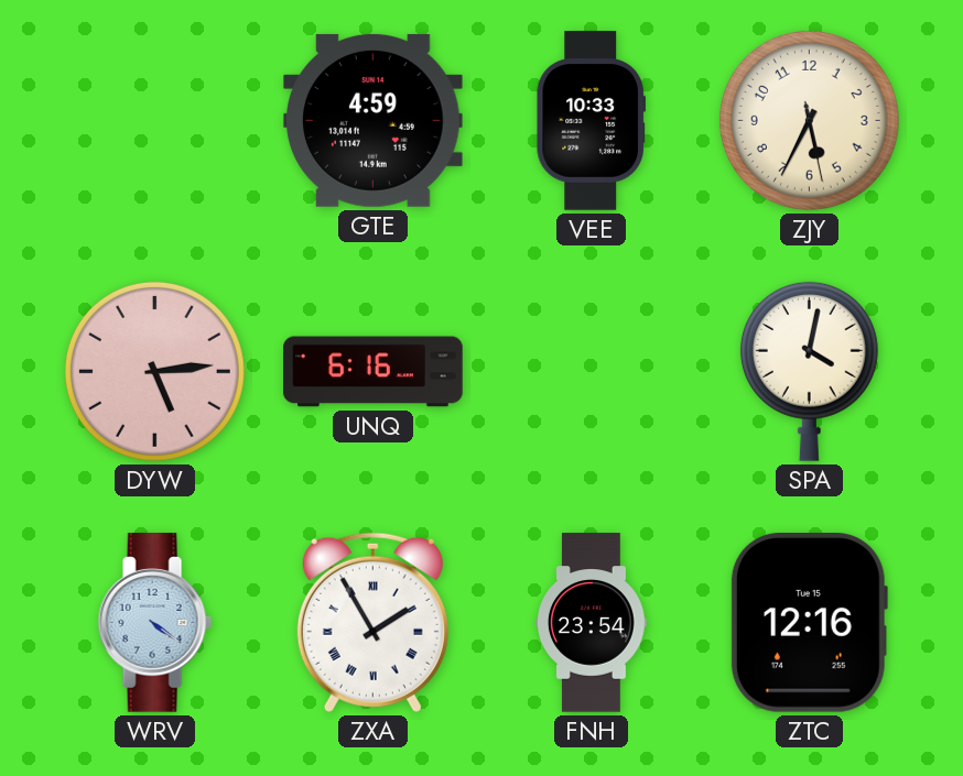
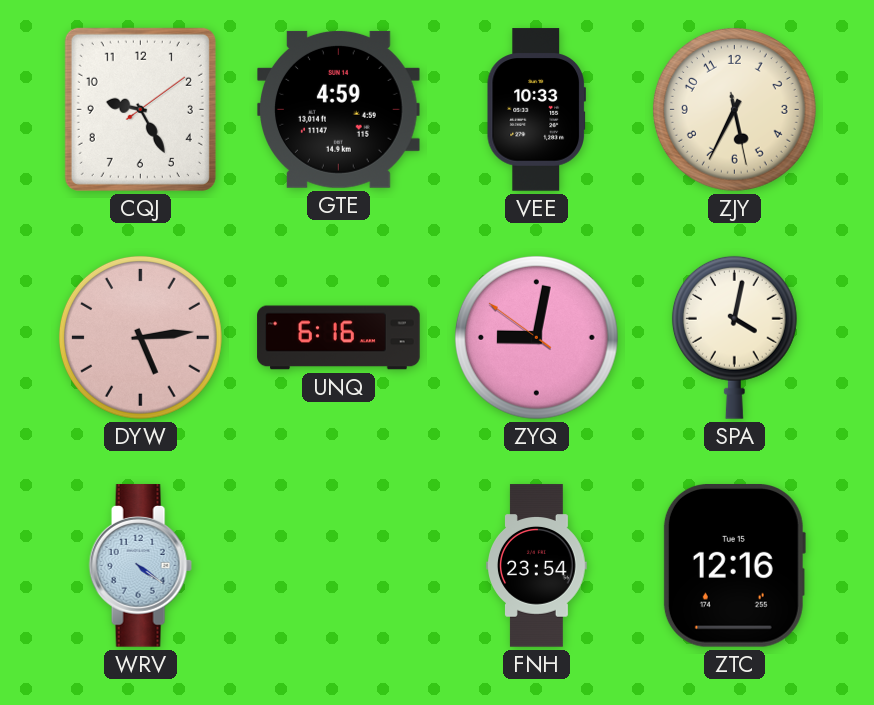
CQJ: none -> 9:25 (140, 109)
ZYQ: none -> 9:01 (536, 337)
ZXA: 1:55 -> none (372, 622)
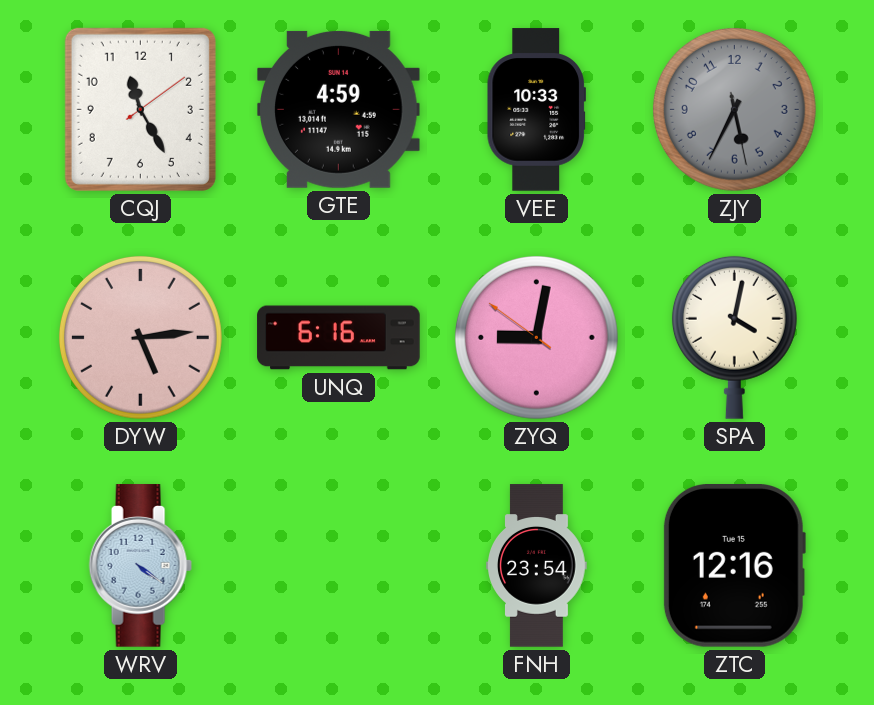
CQJ: 9:25 -> 11:25 (140, 109)
ZJY dial: cream -> grey (734, 109)
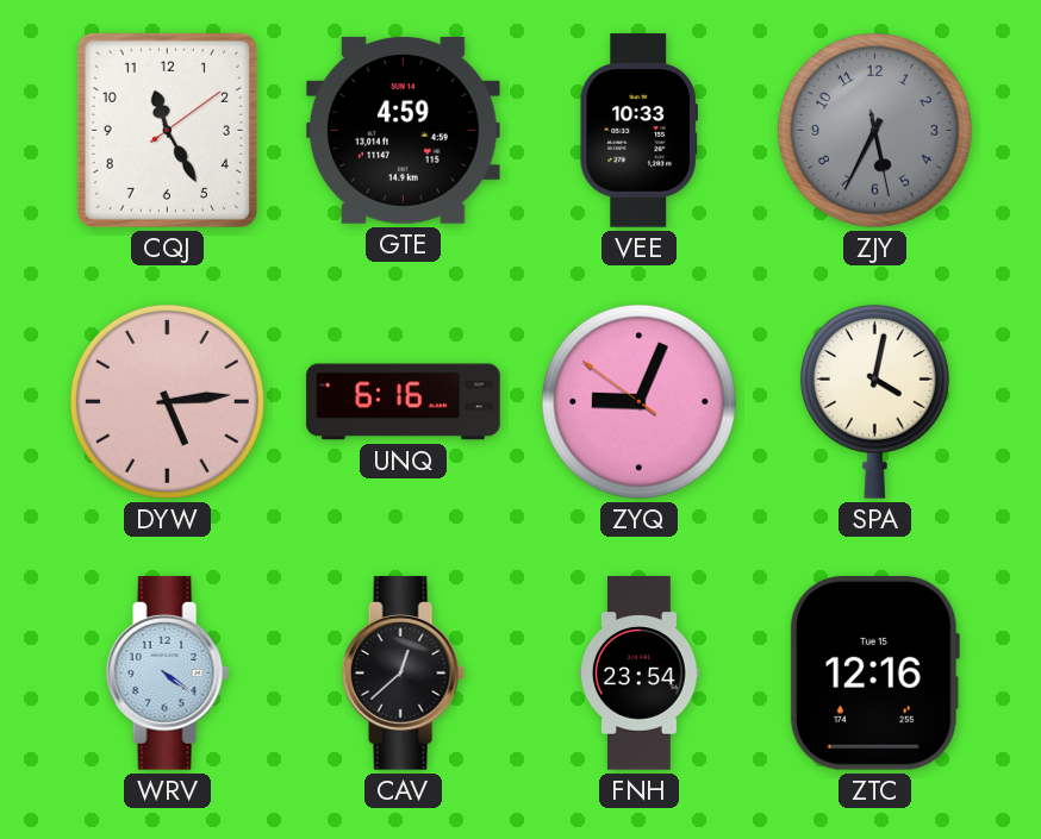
ZYQ: 9:01 -> 9:03 (638, 401)
CAV: none -> 12:38 (403, 674)
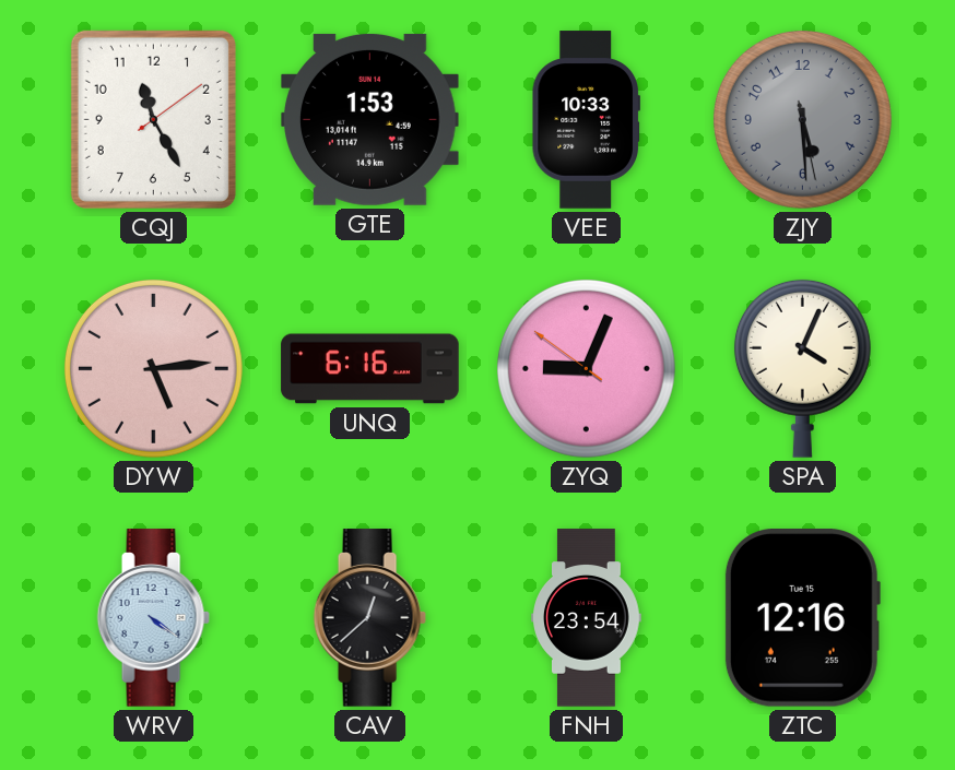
GTE: 4:59 -> 1:53 (370, 119)
ZJY: 5:34 -> 5:29 (802, 119)
SPA: 4:02 -> 4:04 (802, 368)
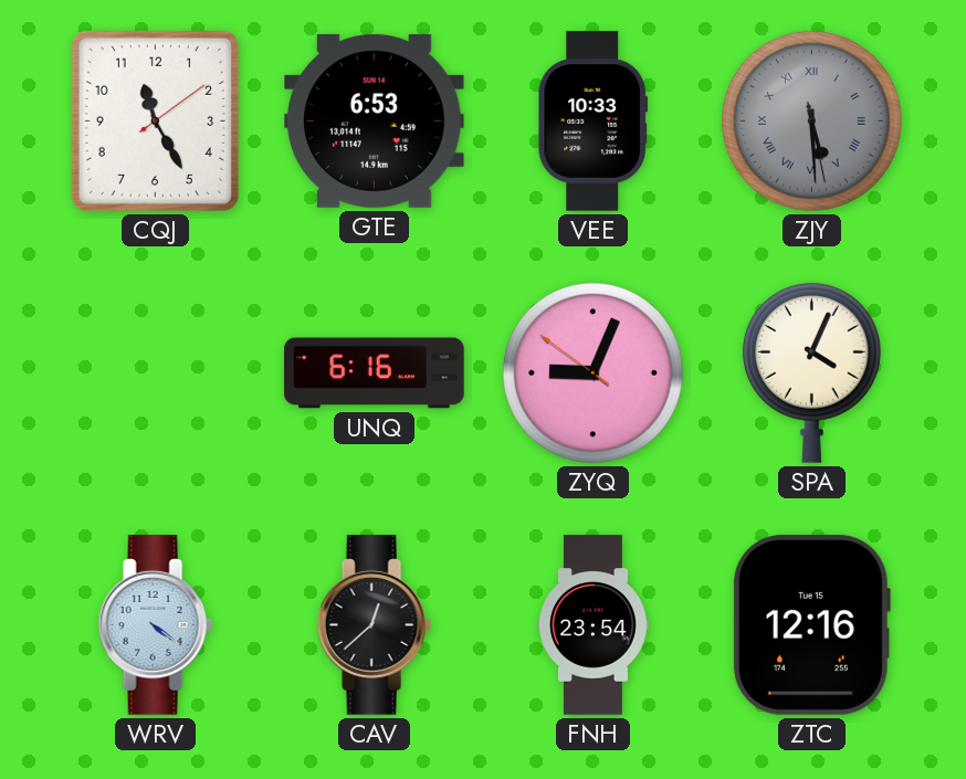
GTE: 1:53 -> 6:53 (375, 120)
ZJY numerals: Arabic -> Roman (811, 120)
DYW: 5:14 -> none (153, 368)
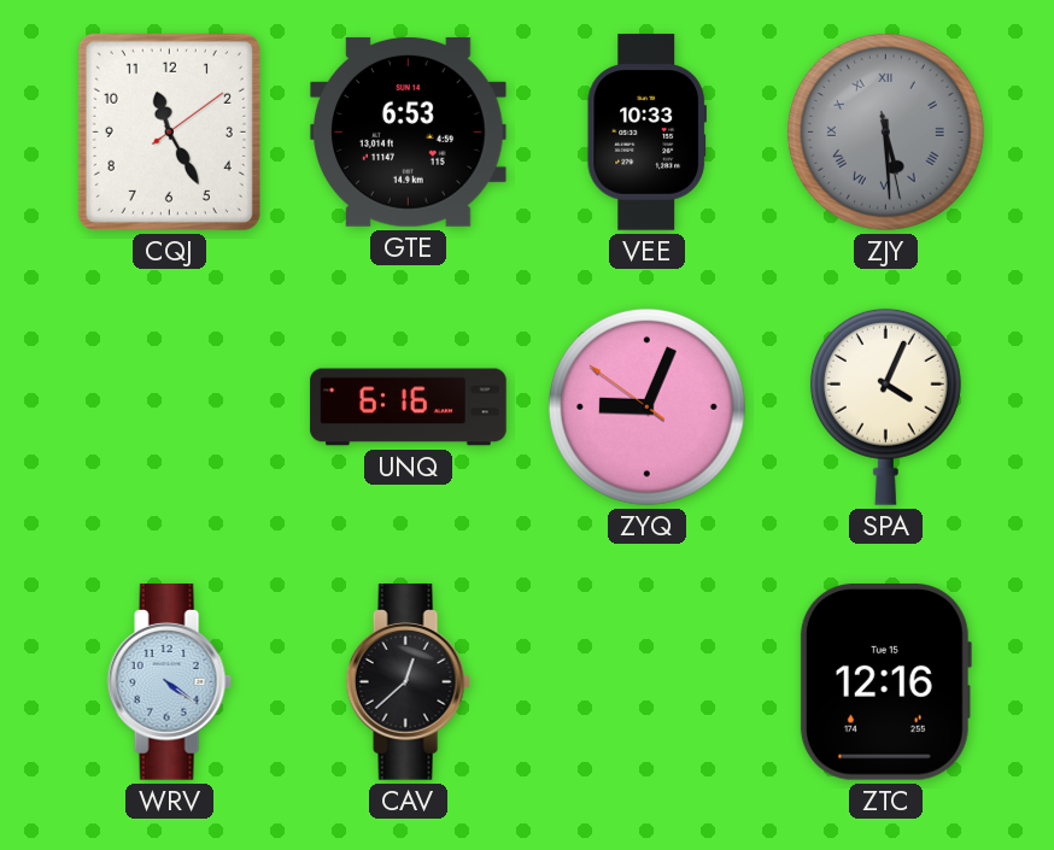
FNH: 23:54 -> none (594, 625)
